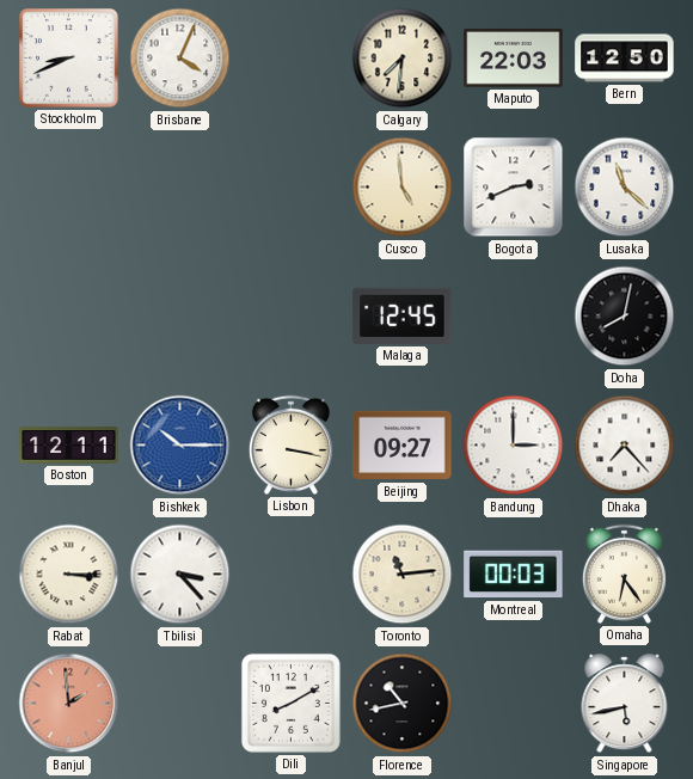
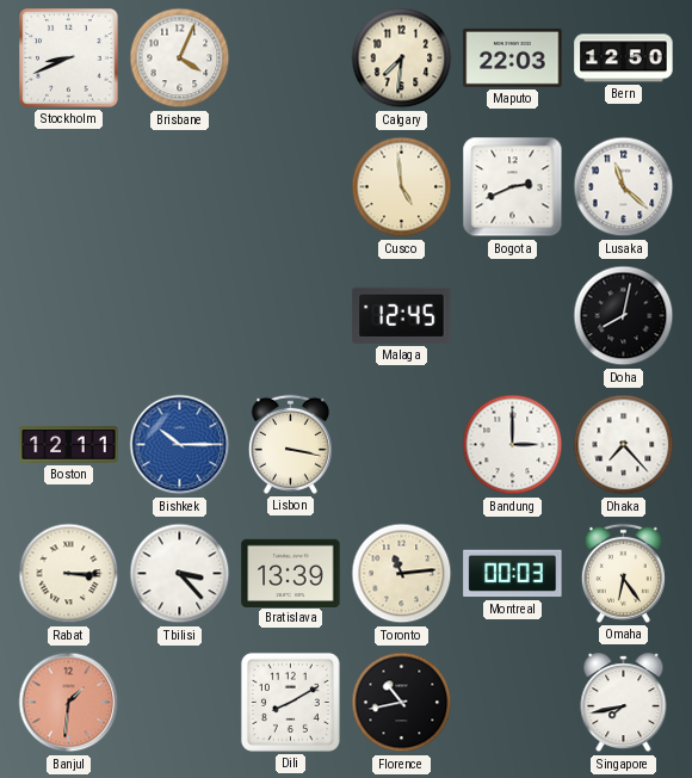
Beijing: 09:27 -> none (403, 446)
Bratislava: none -> 13:39 (291, 573)
Banjul: 1:59 -> 1:31 (69, 703)
Singapore: 5:43 -> 7:43 (624, 703)
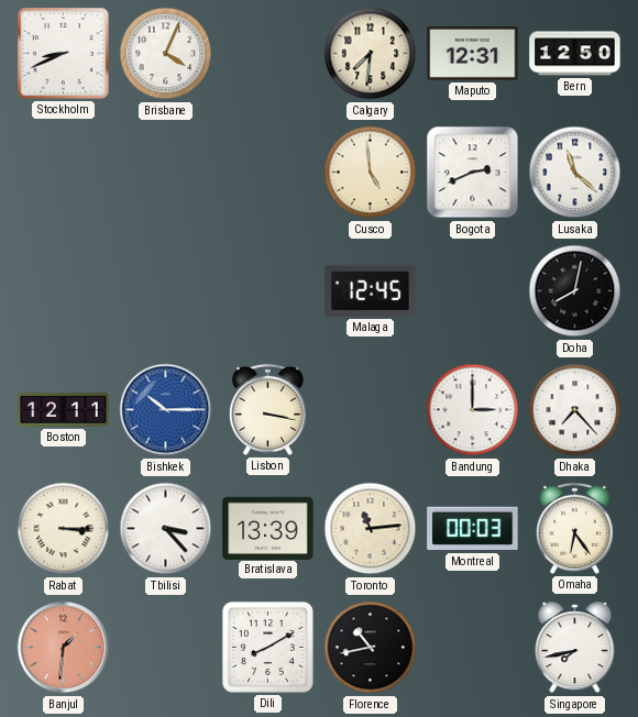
Maputo: 22:03 -> 12:31 (473, 53)
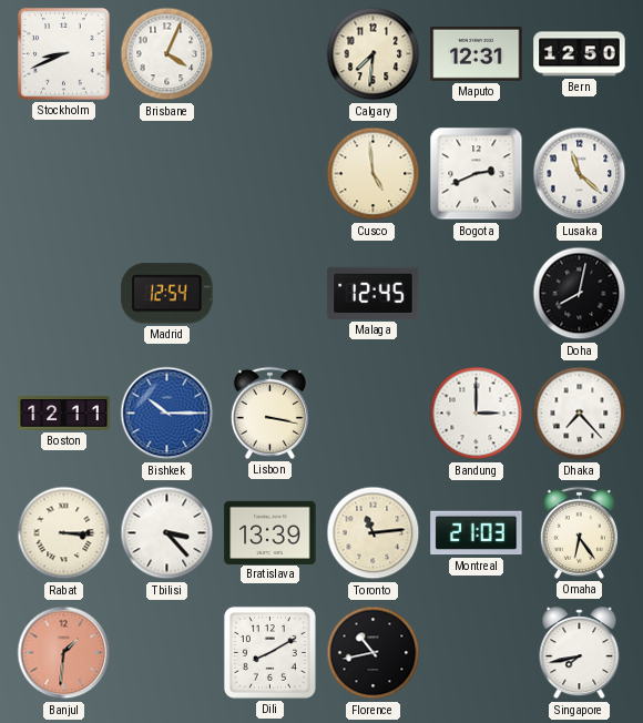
Madrid: none -> 12:54 (167, 294)
Montreal: 00:03 -> 21:03 (477, 533)
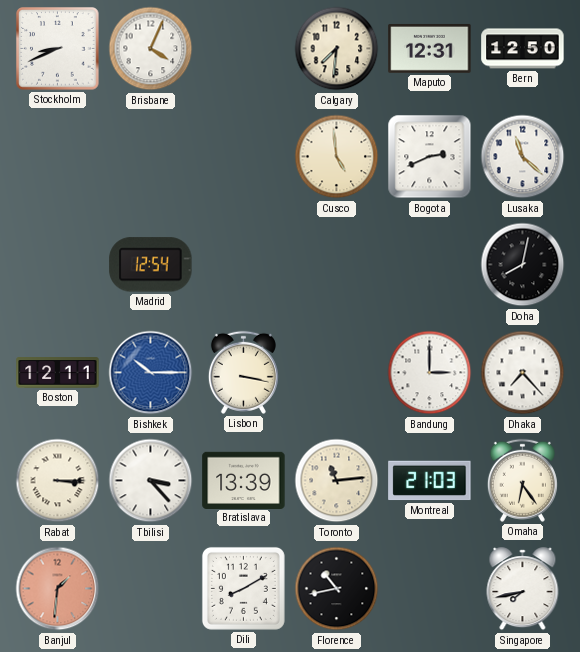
Malaga: 12:45 -> none (374, 293)
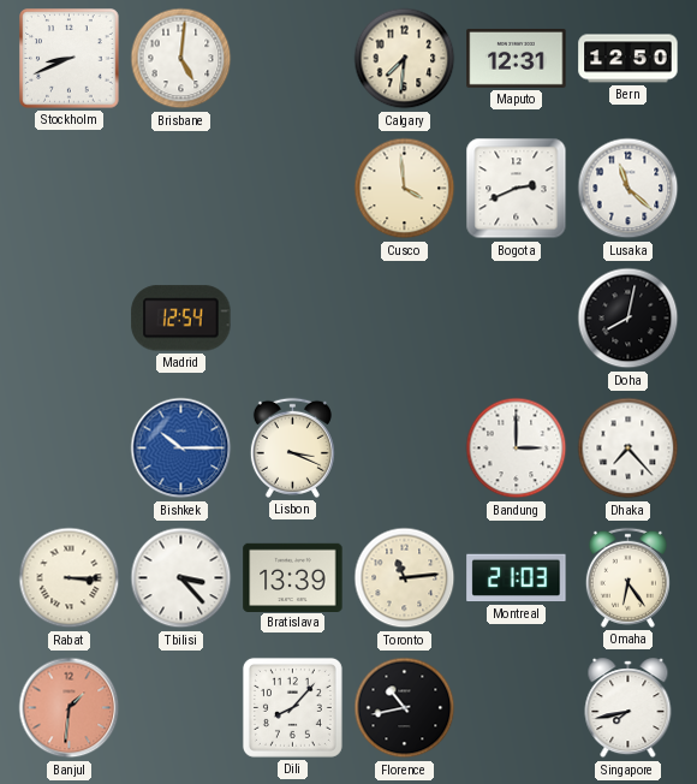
Brisbane: 4:04 -> 5:01 (181, 59)
Cusco: 4:59 -> 3:59 (405, 189)
Boston: 12:11 -> none (58, 373)
Lisbon: 3:17 -> 3:19 (292, 447)
Dili: 8:10 -> 8:07 (292, 707)
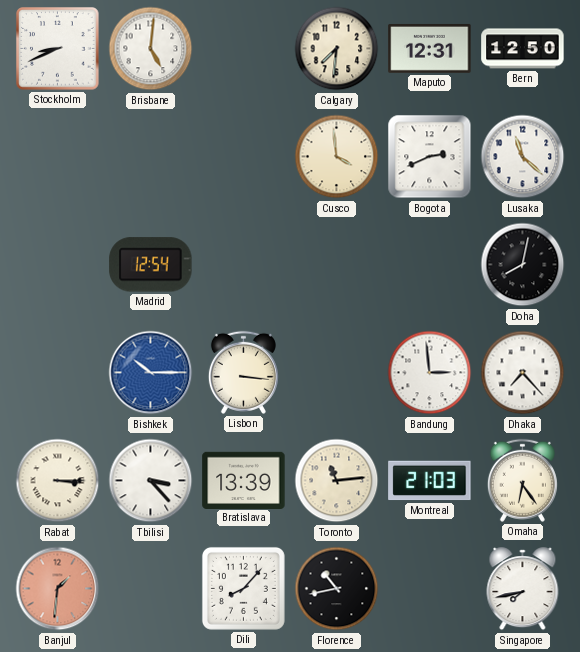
Lisbon: 3:19 -> 3:16 (243, 372)
Bandung: 3:00 -> 2:59 (430, 373)
